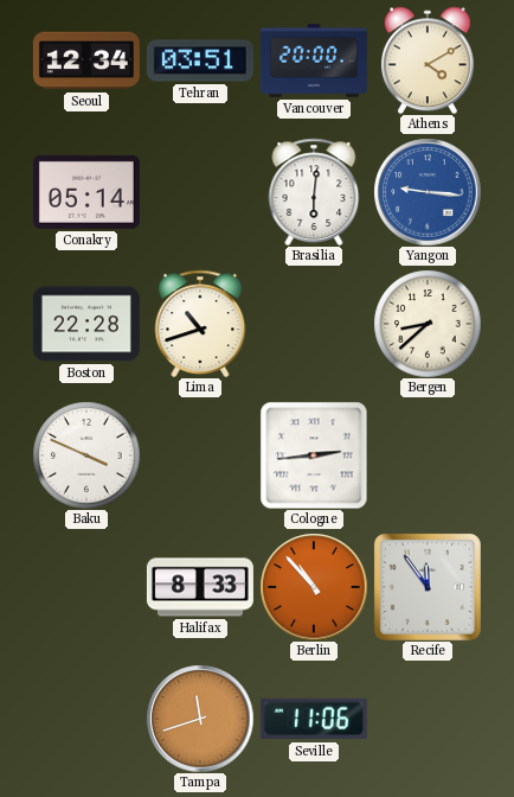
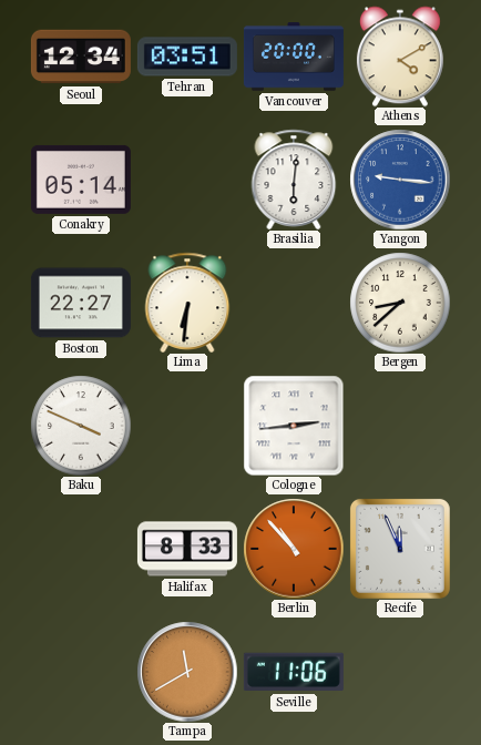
Boston: 22:28 -> 22:27 (81, 303)
Lima: 10:42 -> 6:31 (187, 303)
Recife: 11:54 -> 11:56 (400, 549)
Tampa: 11:42 -> 11:40 (187, 672)
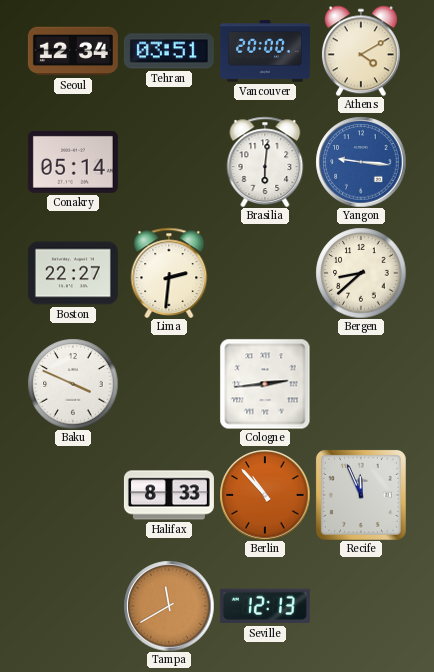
Lima: 6:31 -> 2:31 (169, 273)
Seville: 11:06 -> 12:13 (265, 606)
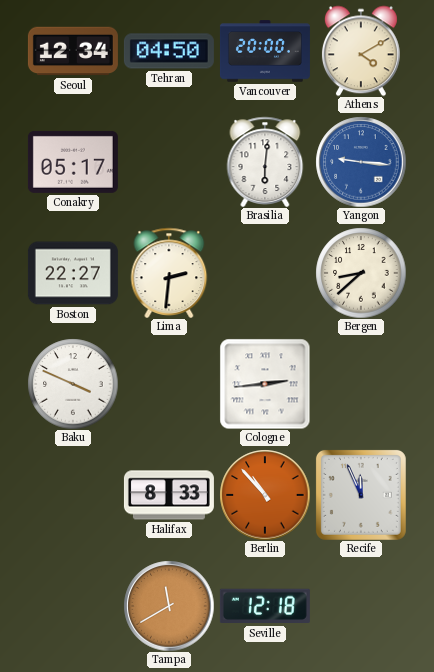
Tehran: 03:51 -> 04:50 (169, 51)
Conakry: 05:14 -> 05:17 (73, 162)
Seville: 12:13 -> 12:18 (265, 606)
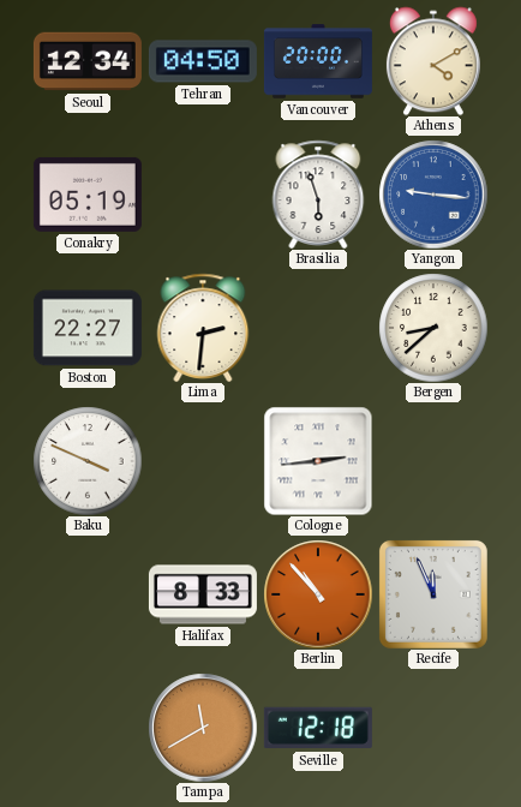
Conakry: 05:17 -> 05:19 (88, 195)
Brasilia: 6:01 -> 5:57 (318, 195)
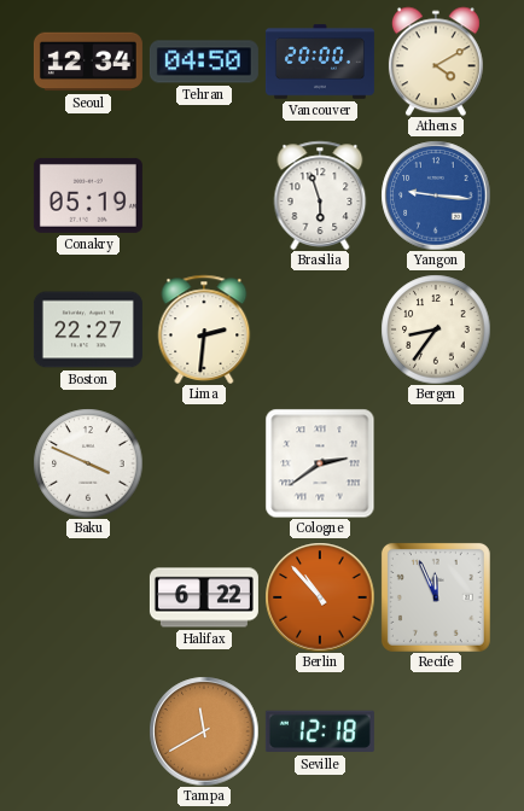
Bergen: 8:38 -> 8:36 (436, 329)
Cologne: 2:44 -> 2:39 (320, 463)
Halifax: 8:33 -> 6:22 (204, 597)
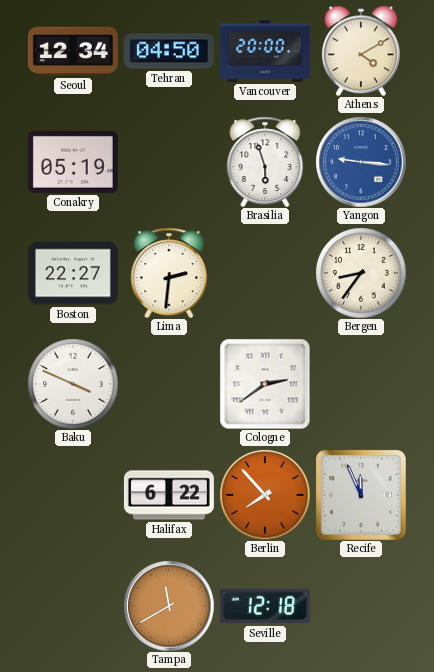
Berlin: 10:53 -> 7:53 (265, 495)
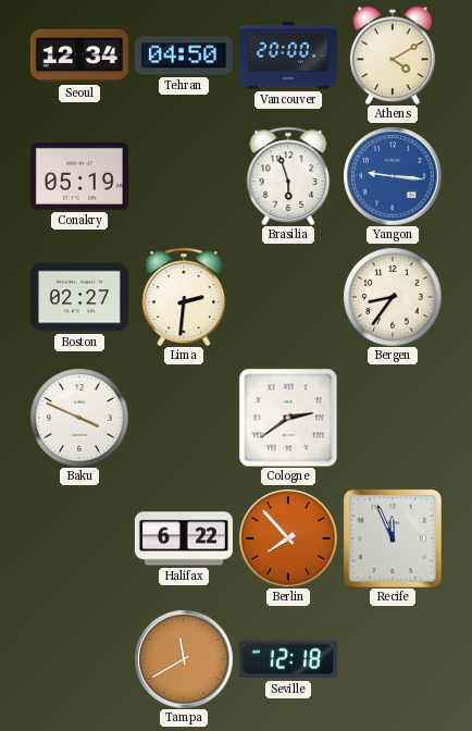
Boston: 22:27 -> 02:27 (79, 297)
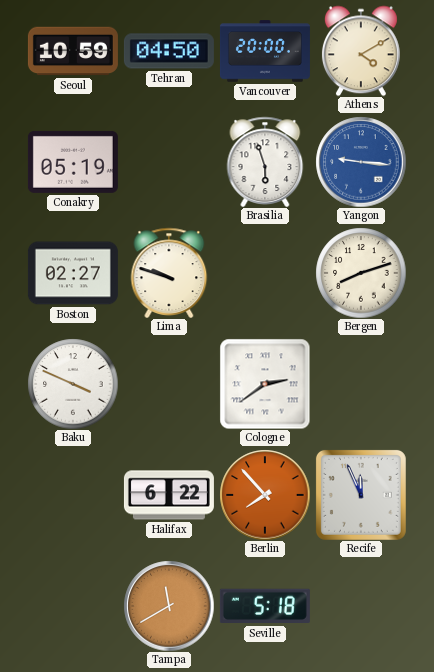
Seoul: 12:34 -> 10:59 (73, 51)
Lima: 2:31 -> 9:48 (169, 273)
Bergen: 8:36 -> 8:12 (361, 273)
Seville: 12:18 -> 5:18 (265, 606)
